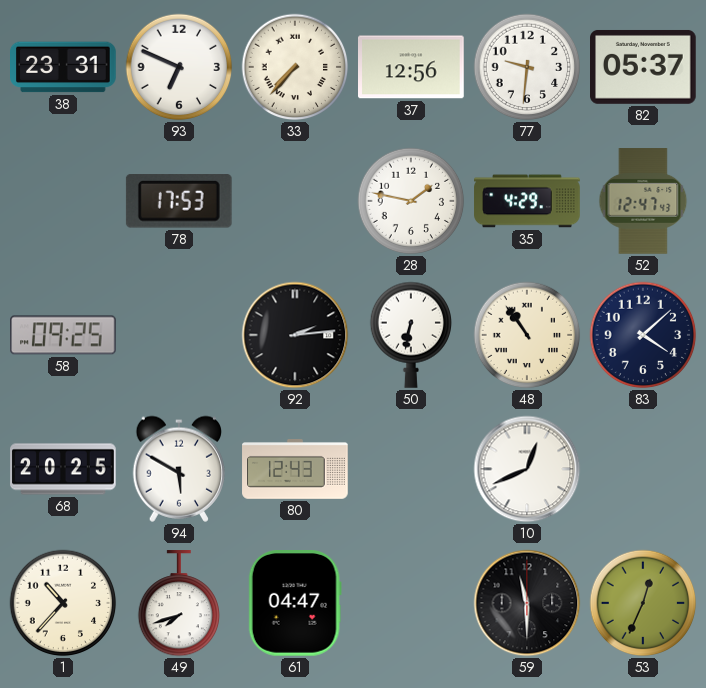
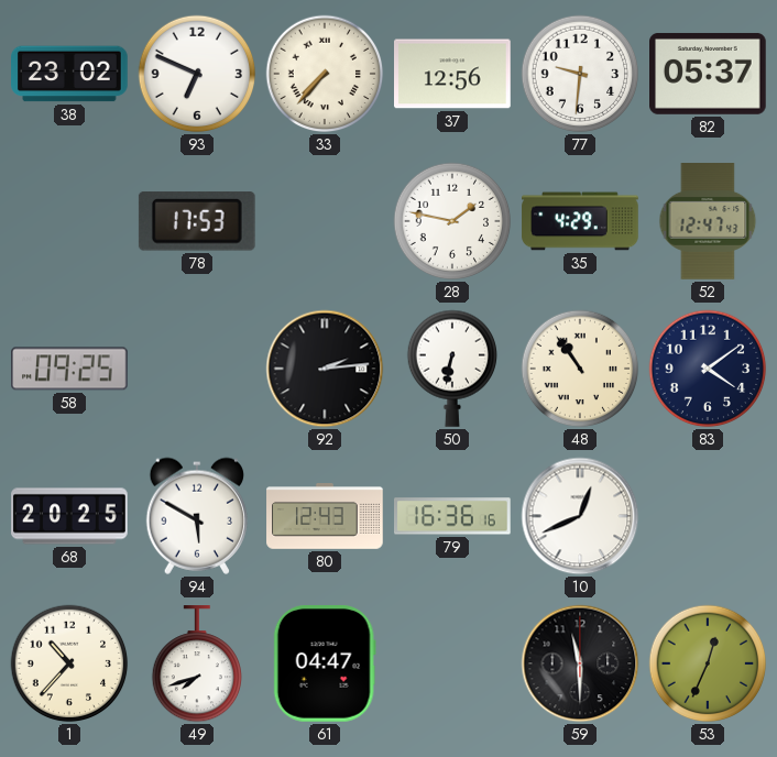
38: 23:31 -> 23:02 (69, 74)
83: 4:08 -> 4:09 (708, 369)
79: none -> 16:36 (453, 516)
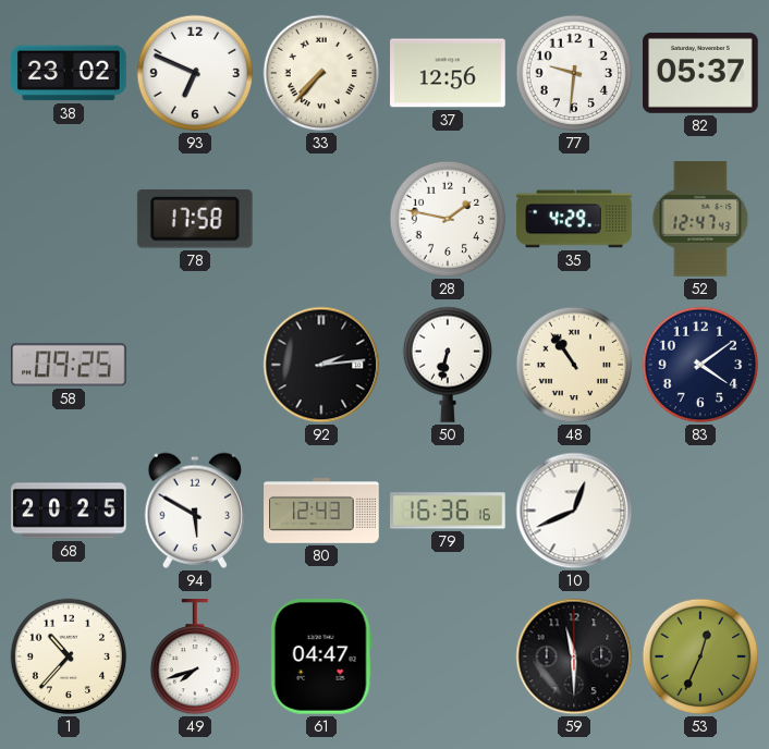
78: 17:53 -> 17:58 (195, 220)
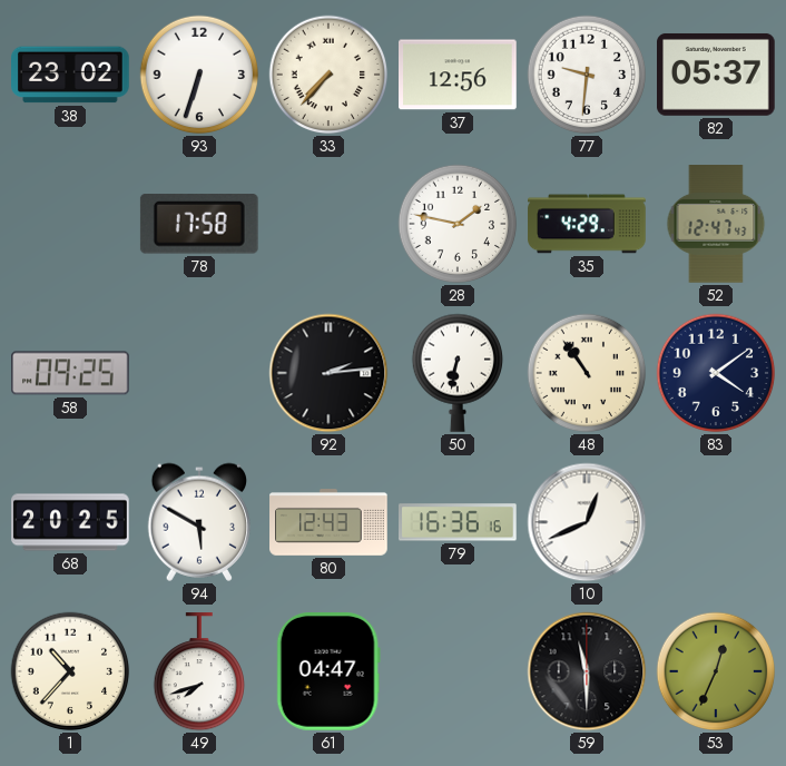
93: 6:49 -> 6:33 (199, 75)
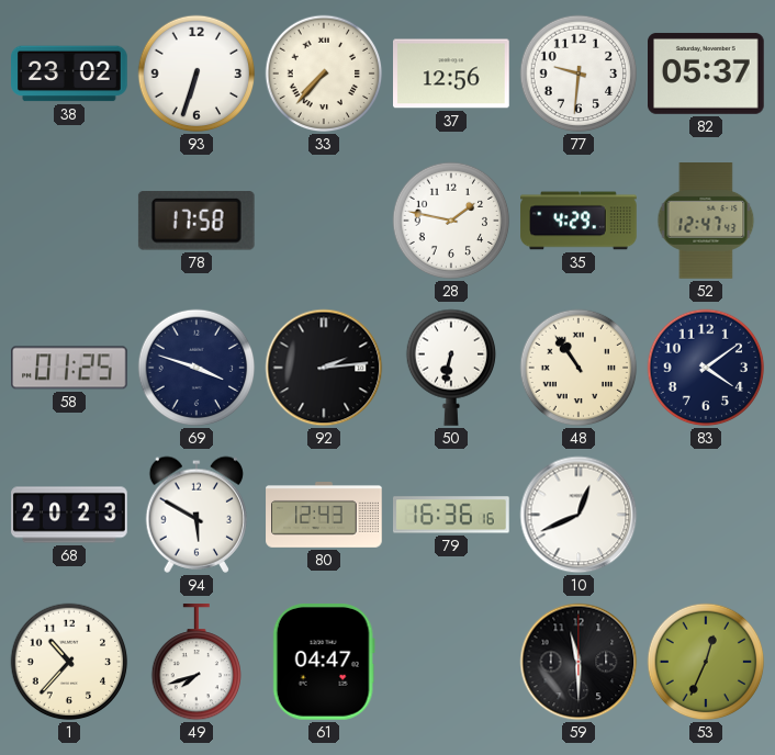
58: 09:25 -> 01:25 (69, 368)
69: none -> 3:48 (196, 368)
68: 20:25 -> 20:23 (69, 515)
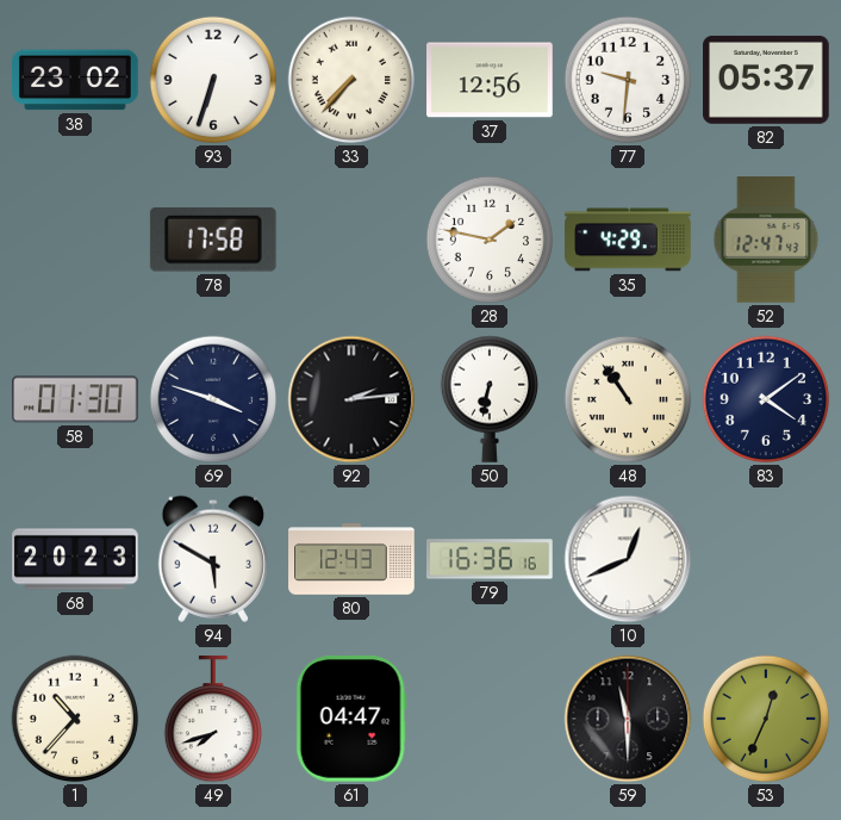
58: 01:25 -> 01:30 (75, 399)
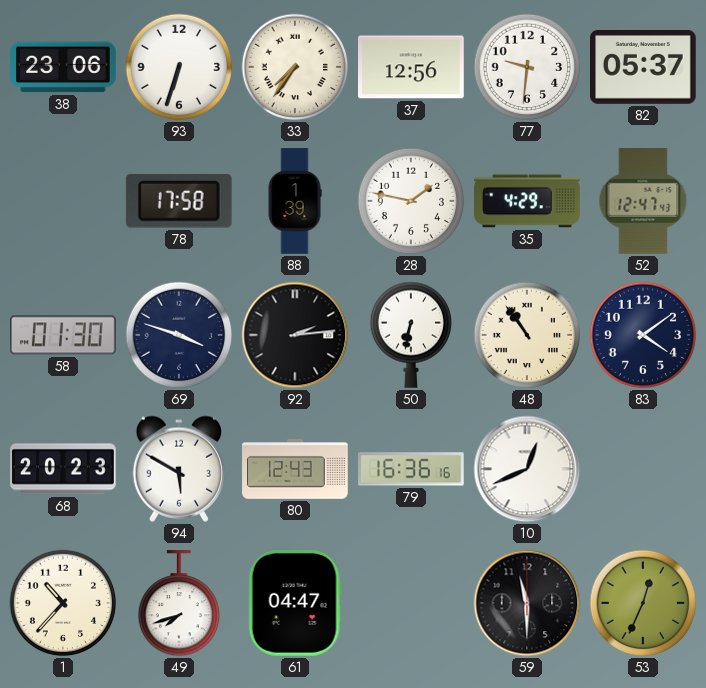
38: 23:02 -> 23:06 (63, 67)
33: 7:37 -> 7:36 (295, 67)
88: none -> 1:39 (295, 201)
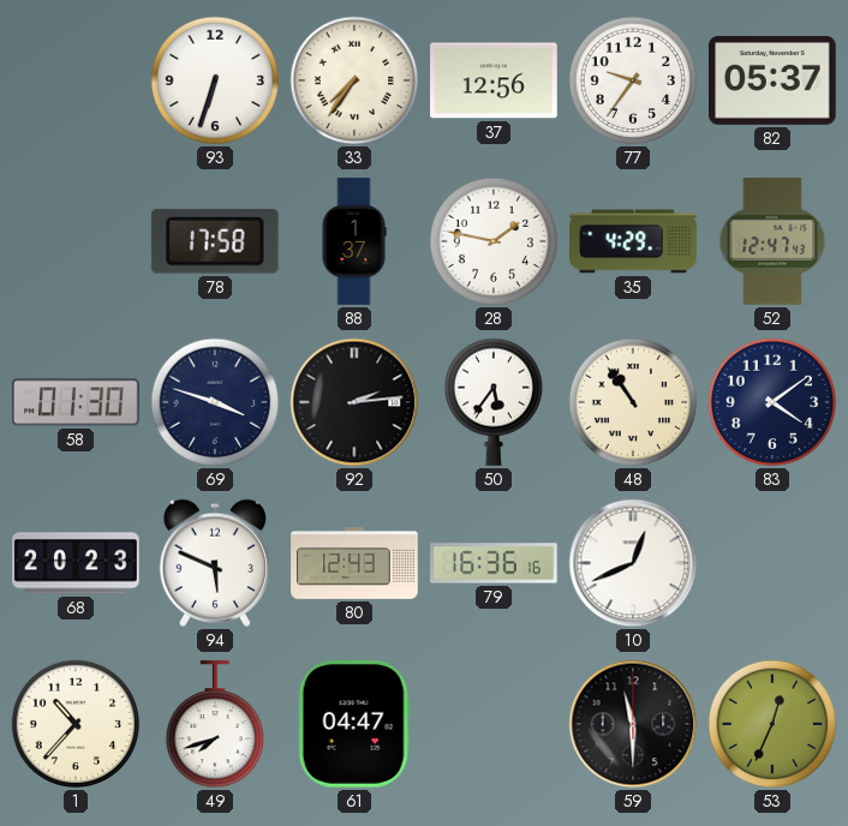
38: 23:06 -> none (63, 67)
77: 9:31 -> 9:36 (633, 80)
88: 1:39 -> 1:37 (354, 241)
50: 6:32 -> 5:36 (492, 402)
94: 5:50 -> 5:49 (215, 563)
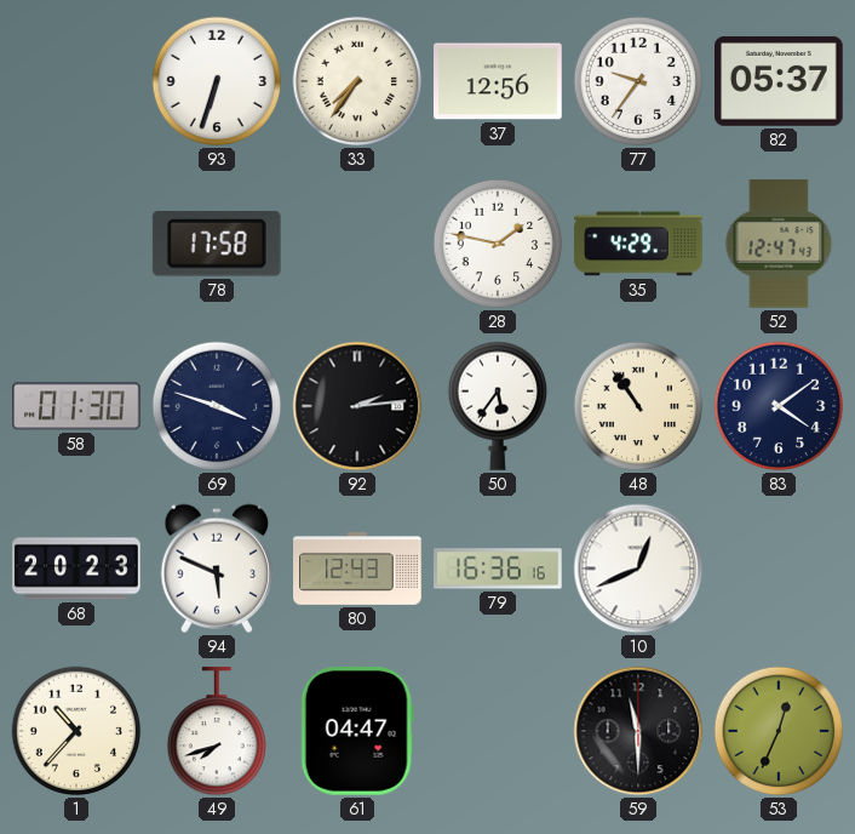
88: 1:37 -> none (354, 241)
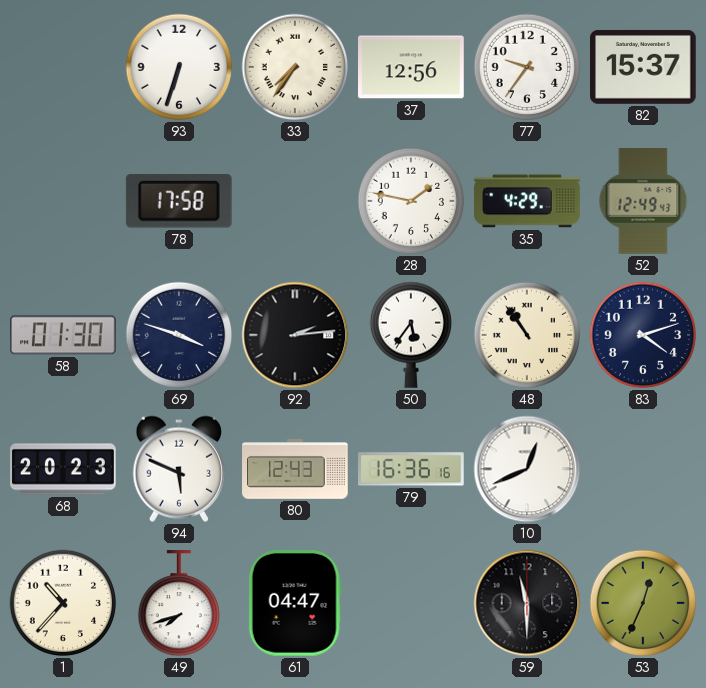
82: 05:37 -> 15:37 (644, 67)
52: 12:47 -> 12:49 (643, 201)
83: 4:09 -> 4:12 (643, 335)
